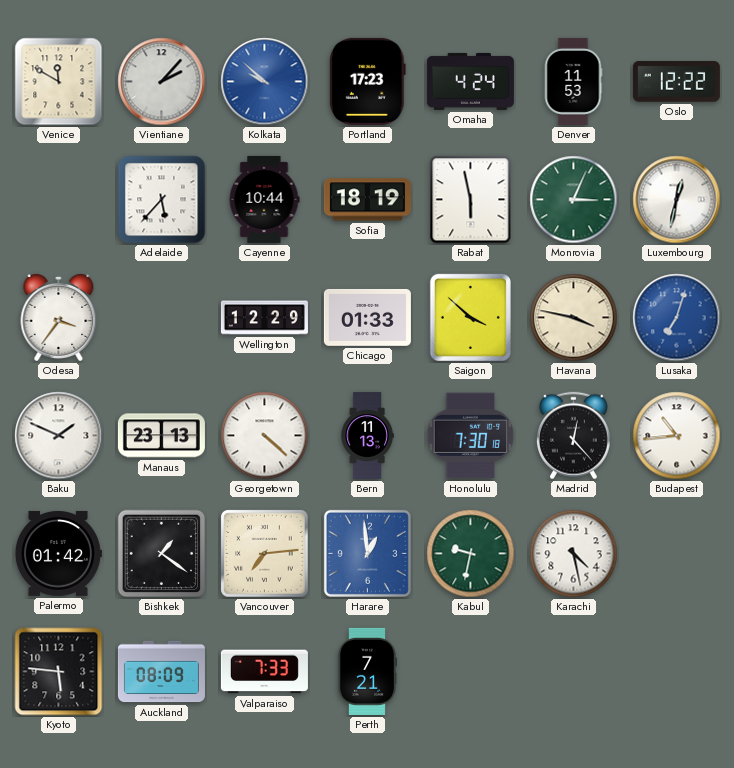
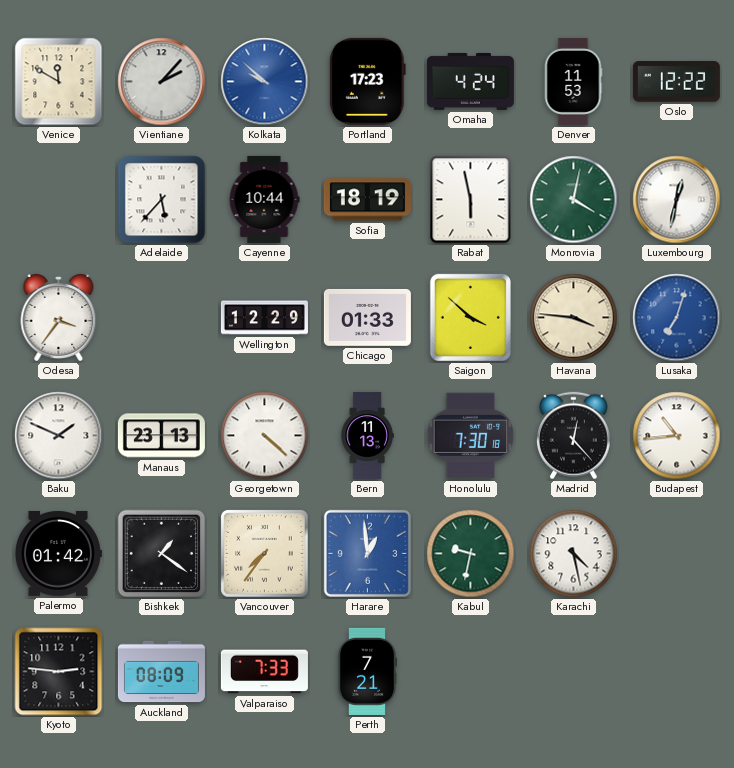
Monrovia: 3:04 -> 4:02 (574, 200)
Havana: 3:47 -> 3:46 (574, 318)
Vancouver: 7:14 -> 7:36 (265, 554)
Kyoto: 5:46 -> 2:46 (59, 672)
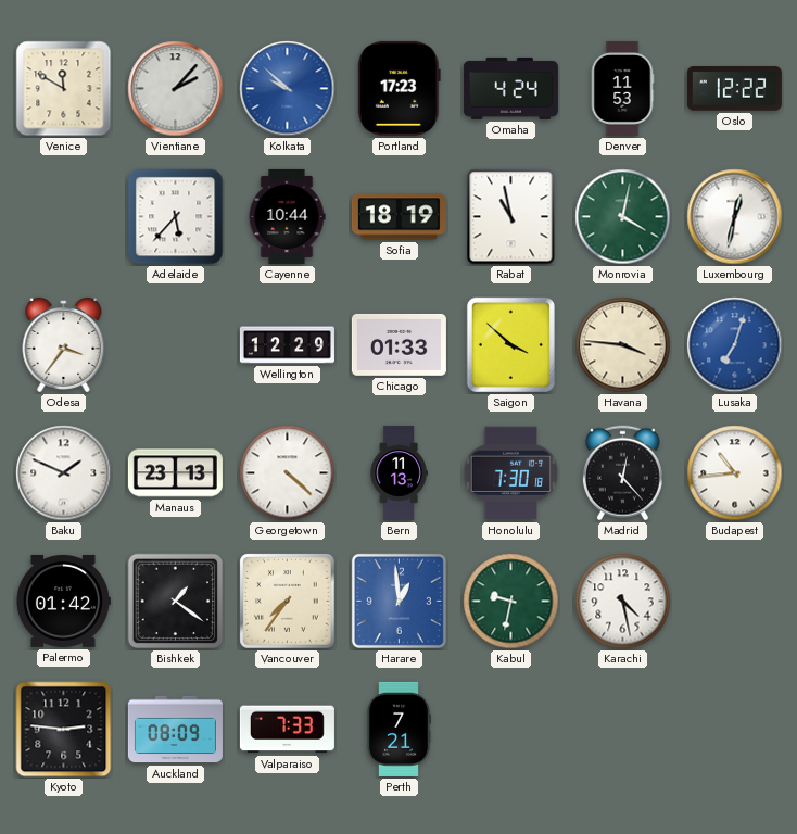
Rabat: 5:58 -> 10:58 (511, 217)
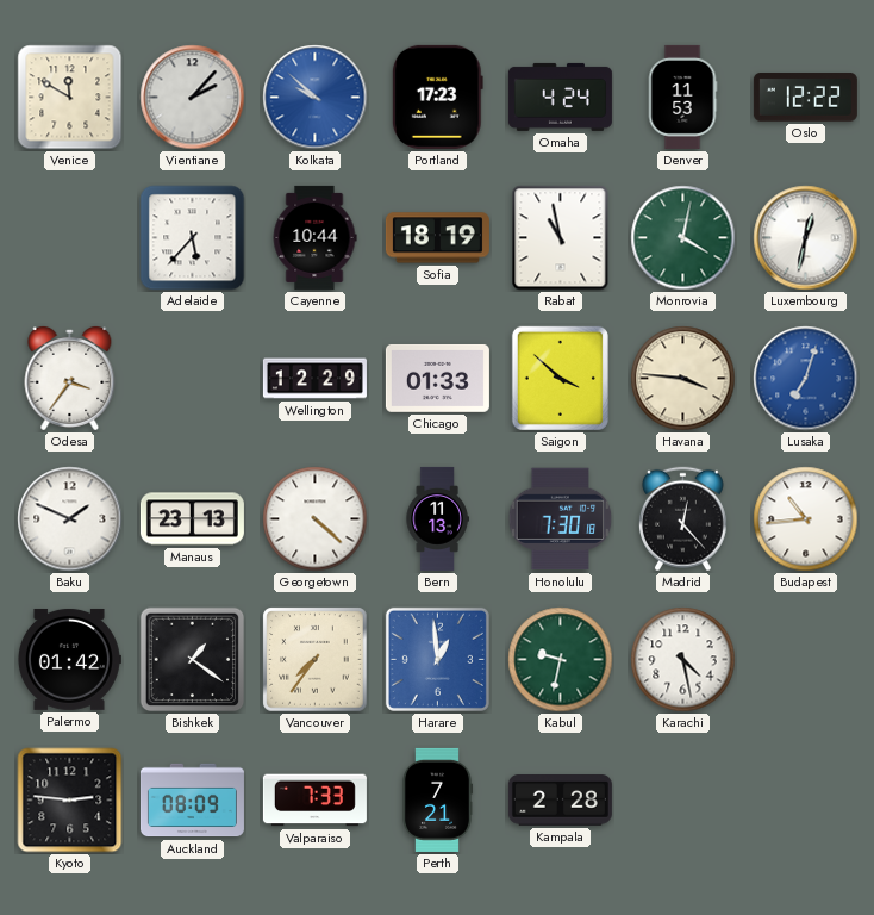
Kampala: none -> 2:28 (560, 801)
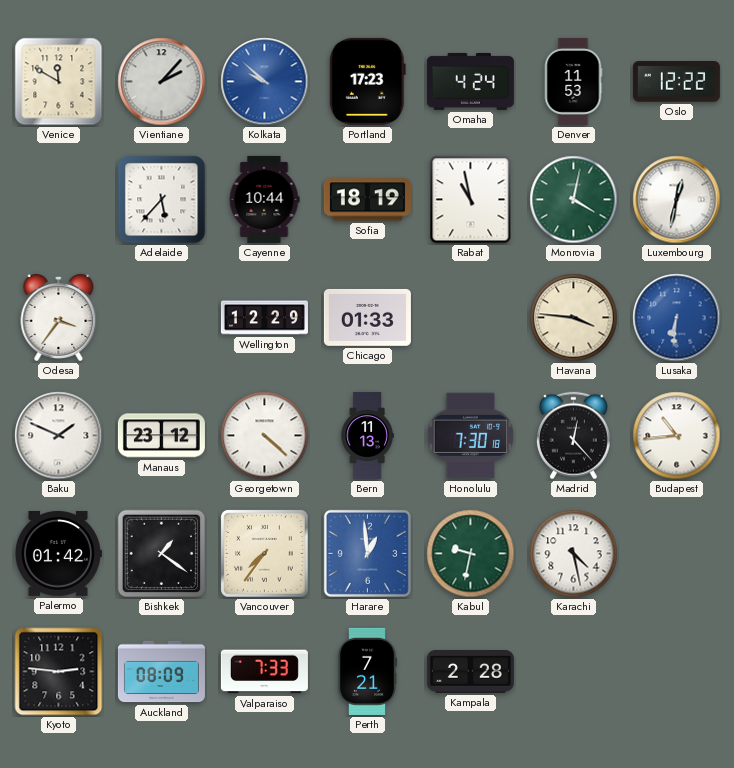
Saigon: 3:52 -> none (560, 378)
Lusaka: 7:03 -> 6:31 (677, 318)
Manaus: 23:13 -> 23:12 (161, 436)
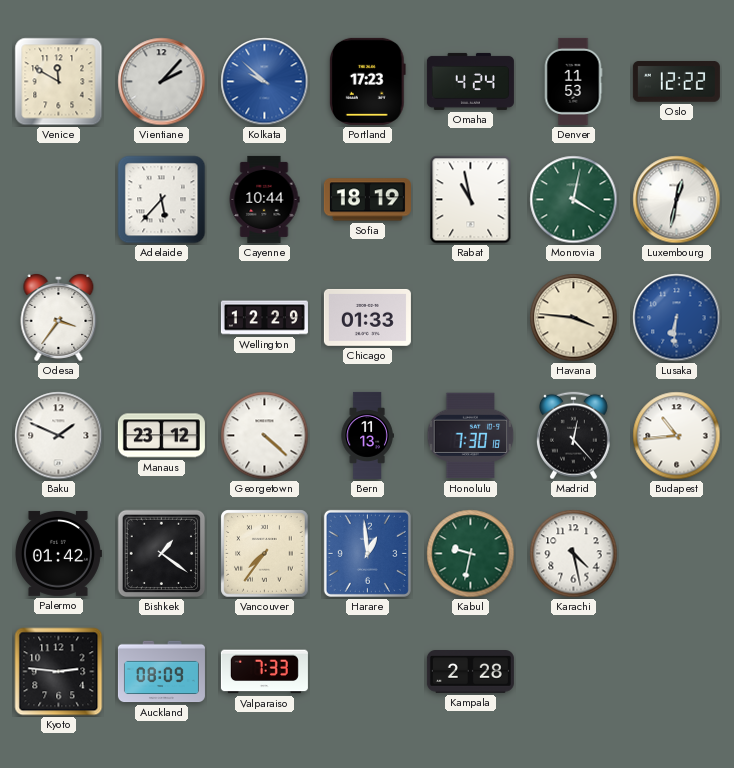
Perth: 7:21 -> none (368, 671)
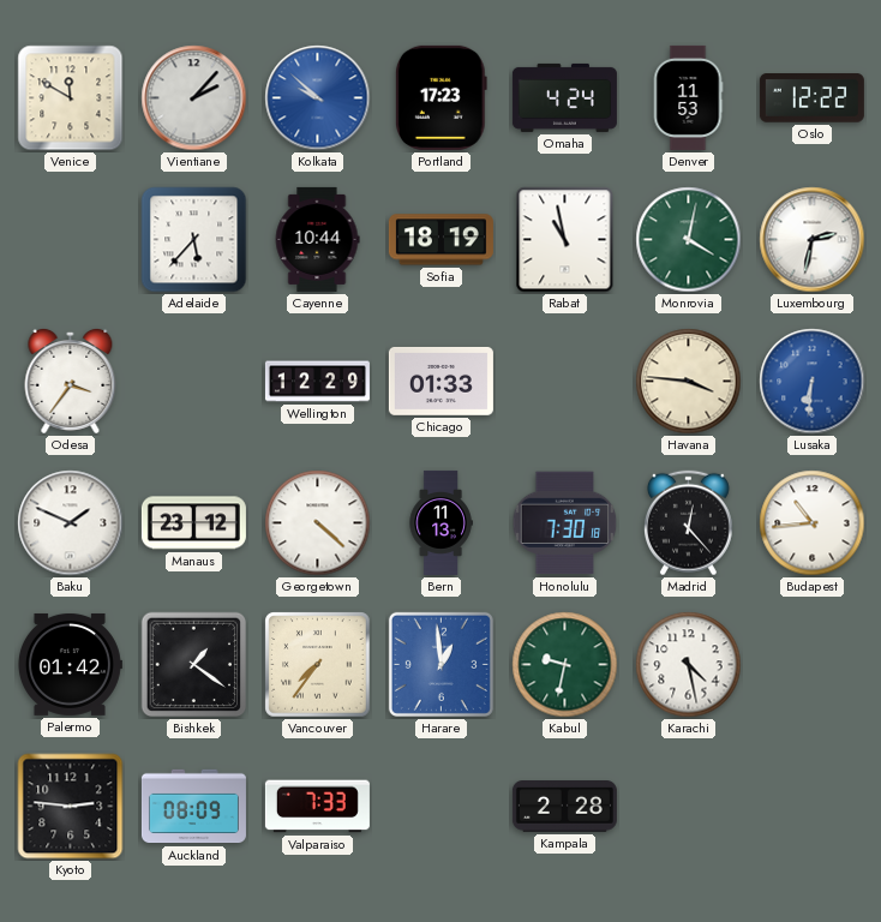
Luxembourg: 12:32 -> 2:32 (813, 240)
